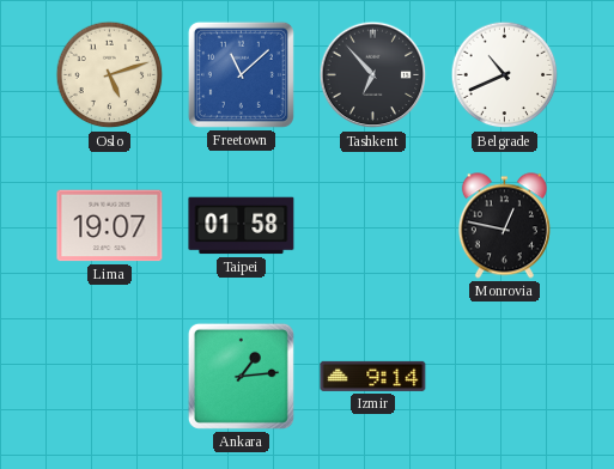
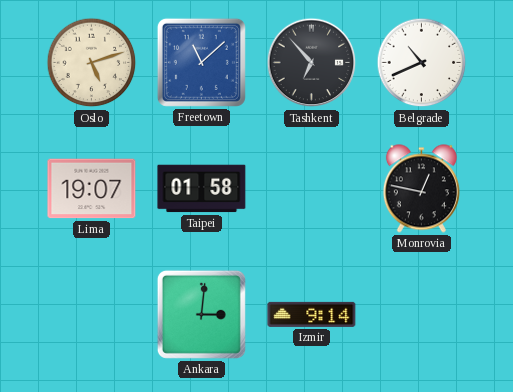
Ankara: 1:14 -> 3:01 (201, 314)
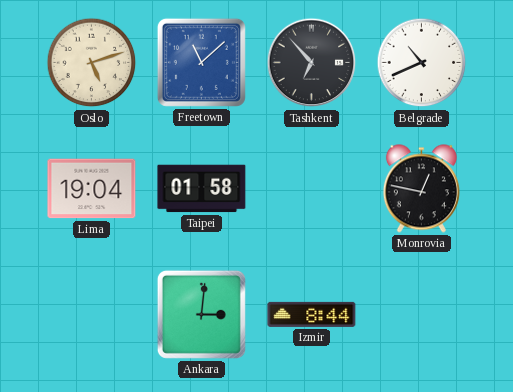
Lima: 19:07 -> 19:04 (92, 189)
Izmir: 9:14 -> 8:44 (312, 314)
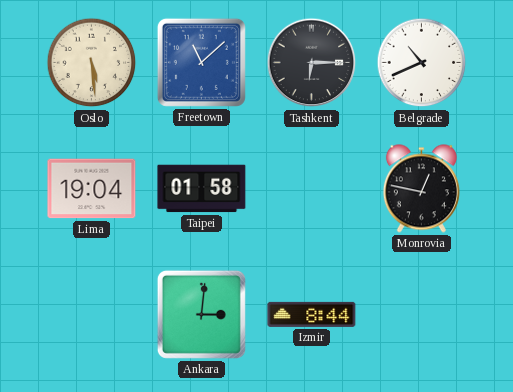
Oslo: 5:12 -> 5:29 (92, 63)
Tashkent: 6:53 -> 6:15 (312, 63)
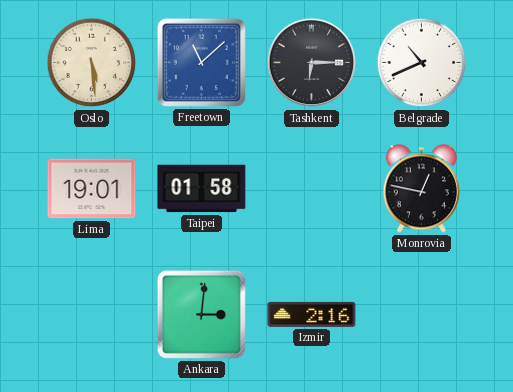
Lima: 19:04 -> 19:01 (92, 189)
Izmir: 8:44 -> 2:16 (312, 314)
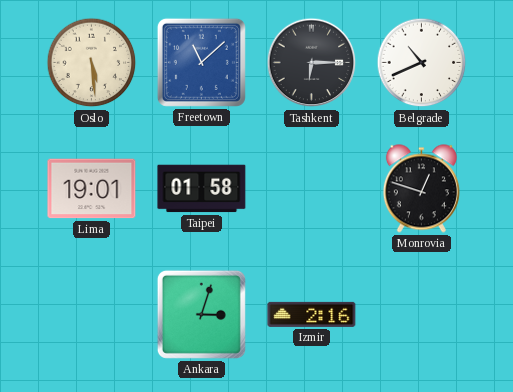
Monrovia: 12:47 -> 12:48 (421, 189)
Ankara: 3:01 -> 3:03 (201, 314)
